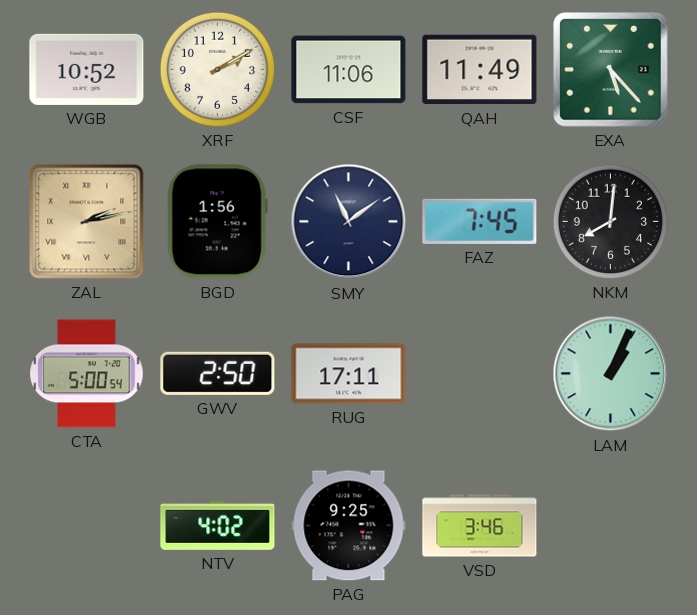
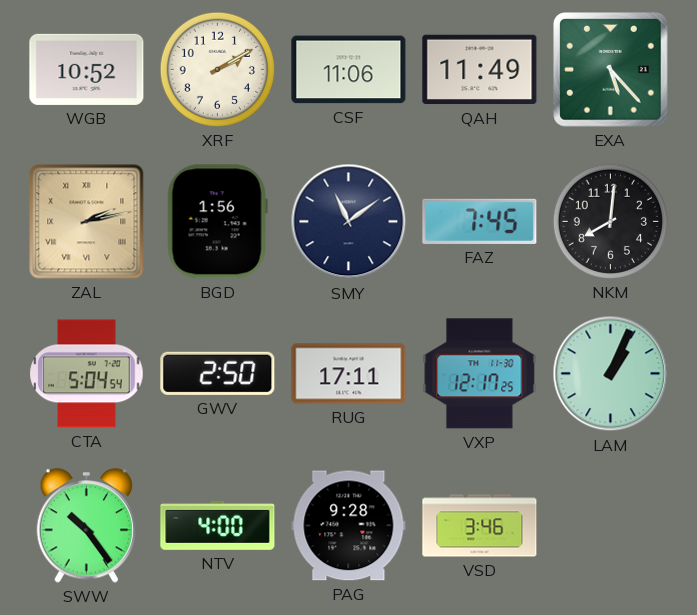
CTA: 5:00 -> 5:04 (87, 374)
VXP: none -> 12:17 (480, 374)
SWW: none -> 10:24 (86, 526)
NTV: 4:02 -> 4:00 (218, 526)
PAG: 9:25 -> 9:28 (349, 526)
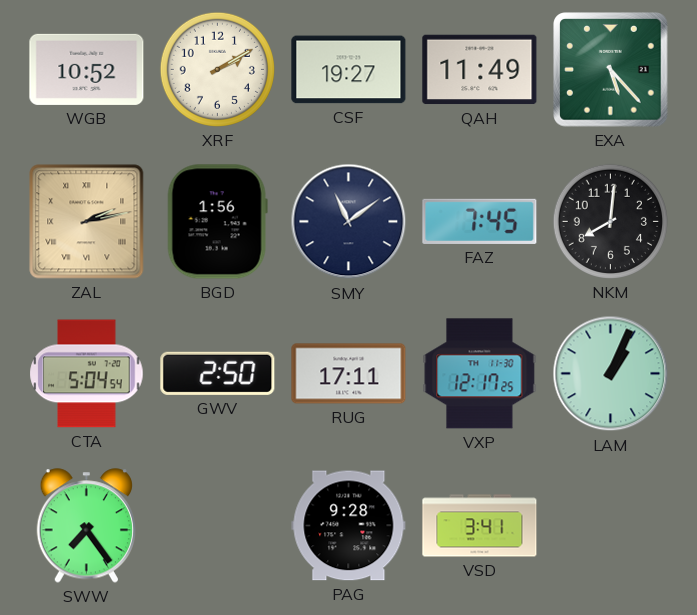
CSF: 11:06 -> 19:27 (349, 70)
SWW: 10:24 -> 7:24 (86, 526)
NTV: 4:00 -> none (218, 526)
VSD: 3:46 -> 3:41 (480, 526)
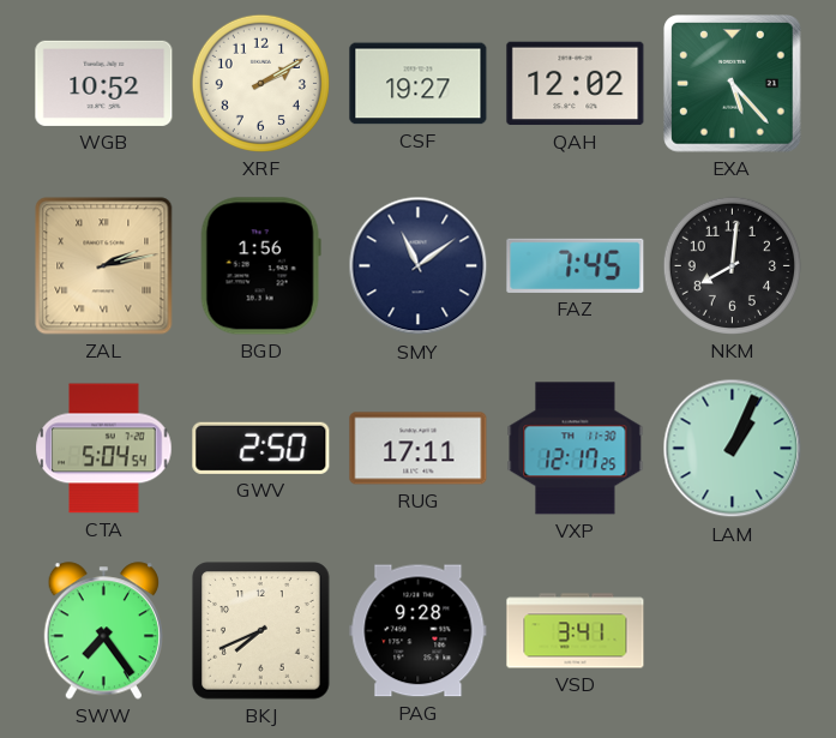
QAH: 11:49 -> 12:02 (576, 84)
BKJ: none -> 7:41 (261, 631)
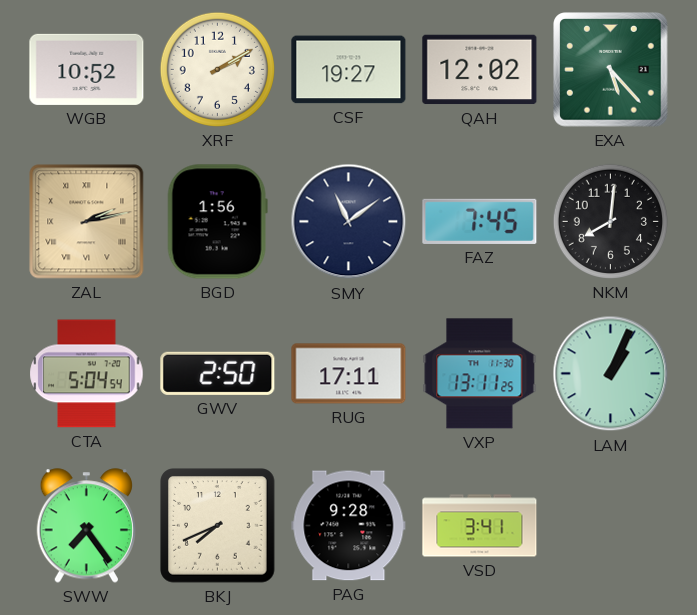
VXP: 12:17 -> 13:11 (480, 374)
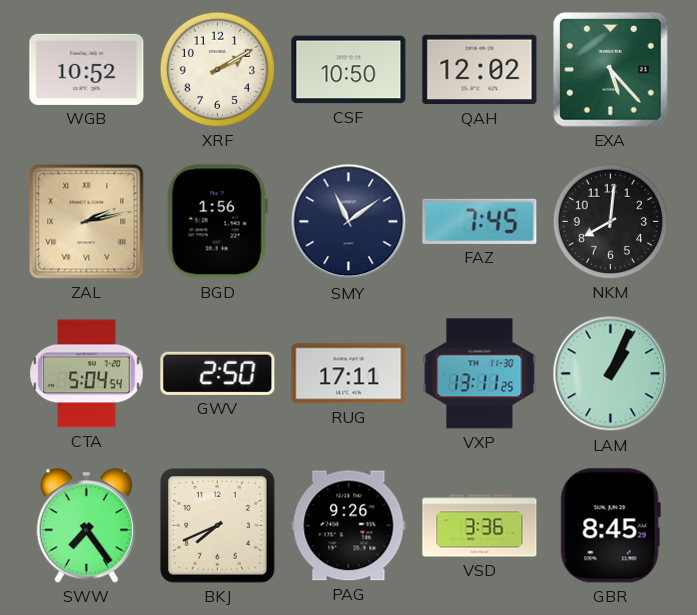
CSF: 19:27 -> 10:50 (349, 70)
PAG: 9:28 -> 9:26 (349, 526)
VSD: 3:41 -> 3:36 (480, 526)
GBR: none -> 8:45 (610, 526)
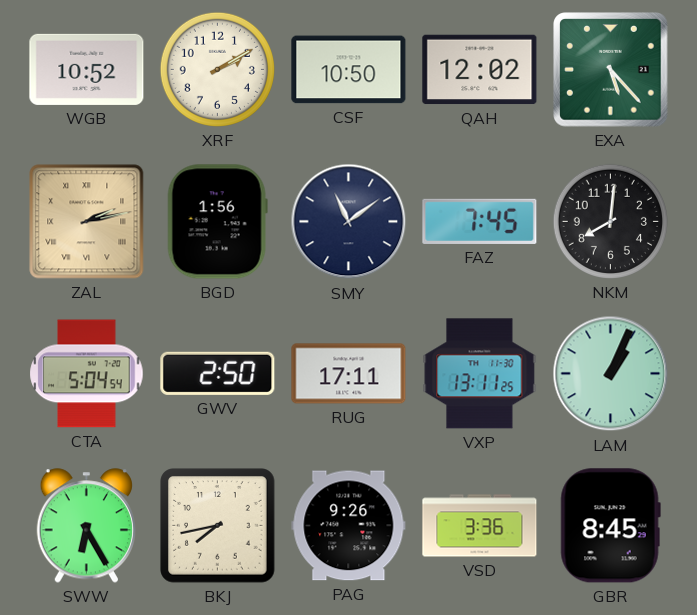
SWW: 7:24 -> 6:25 (86, 526)
BKJ: 7:41 -> 7:43 (218, 526)
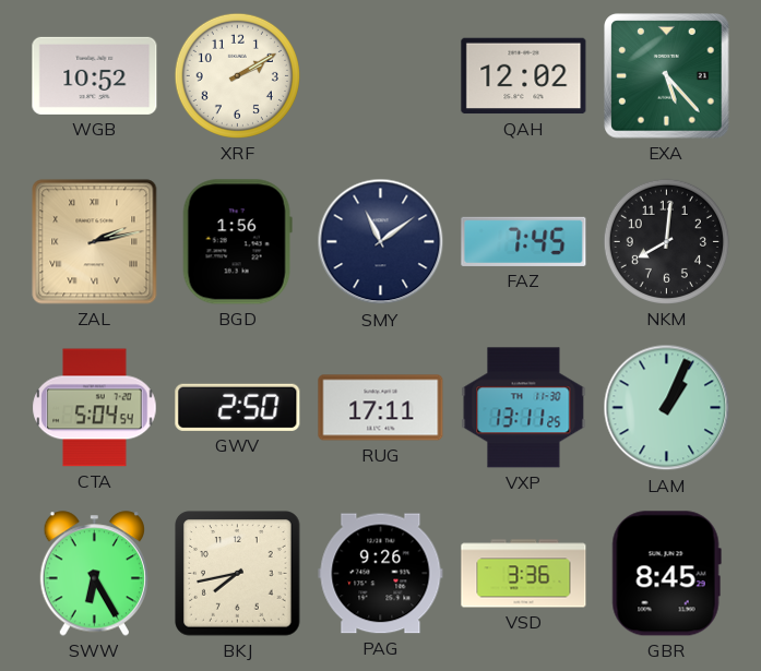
CSF: 10:50 -> none (349, 70)
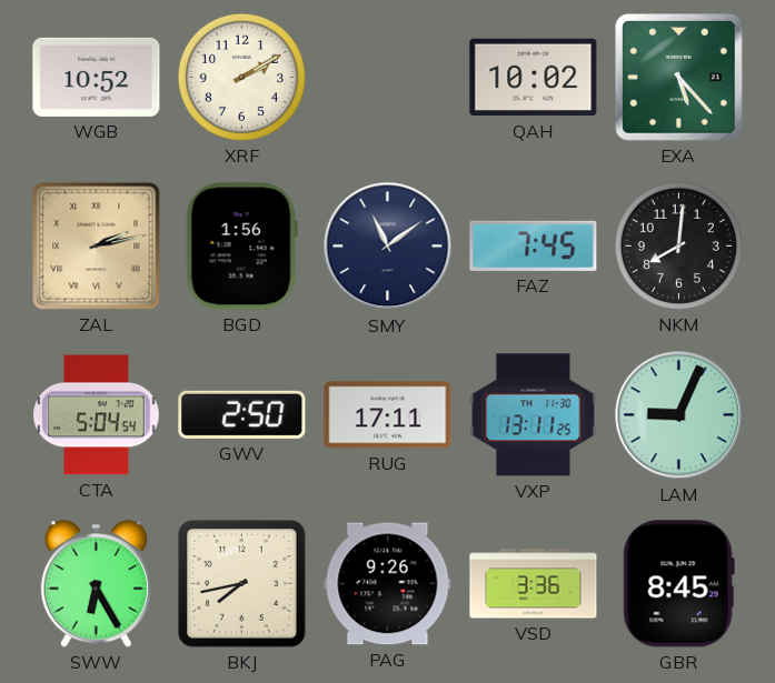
QAH: 12:02 -> 10:02 (534, 78)
LAM: 1:04 -> 9:04 (679, 415)
